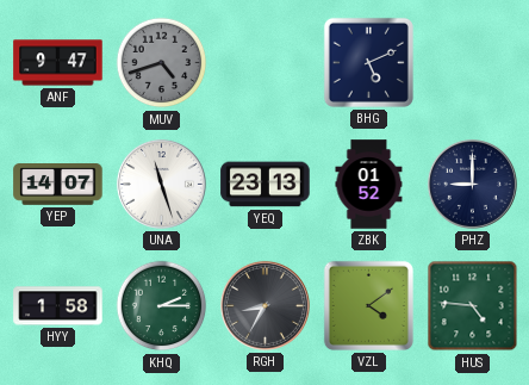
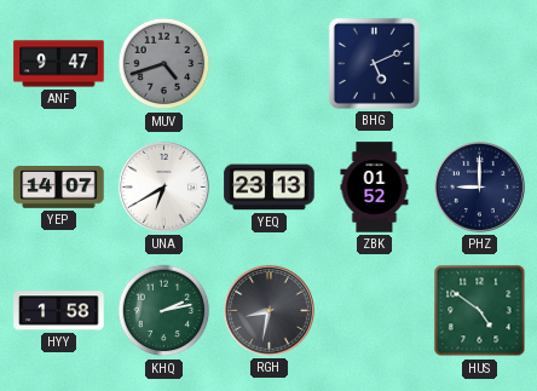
UNA: 11:27 -> 6:40 (163, 186)
KHQ: 2:15 -> 2:13 (164, 311)
RGH: 8:35 -> 8:32 (268, 310)
VZL: 4:09 -> none (368, 305)
HUS: 4:46 -> 4:51 (480, 311)
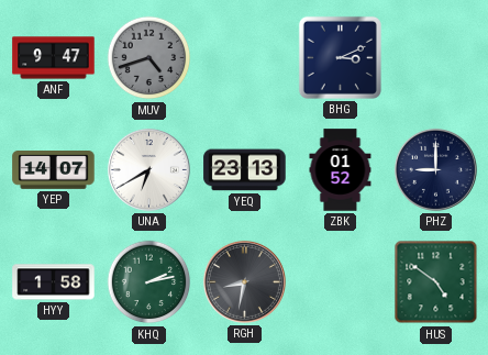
BHG: 5:11 -> 3:11 (340, 57)
